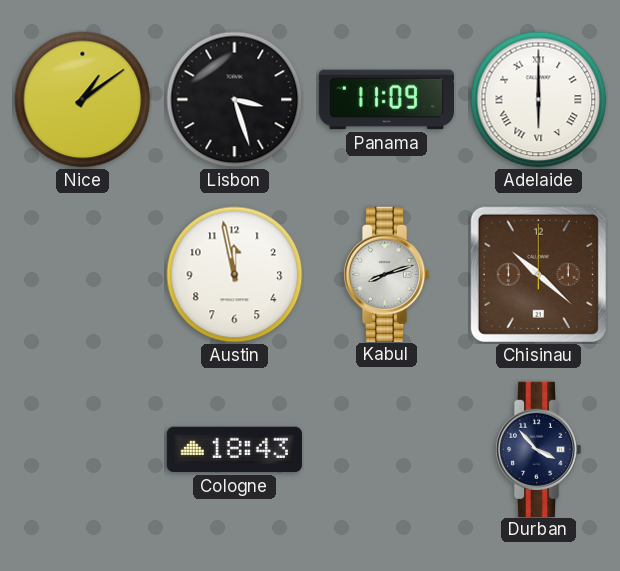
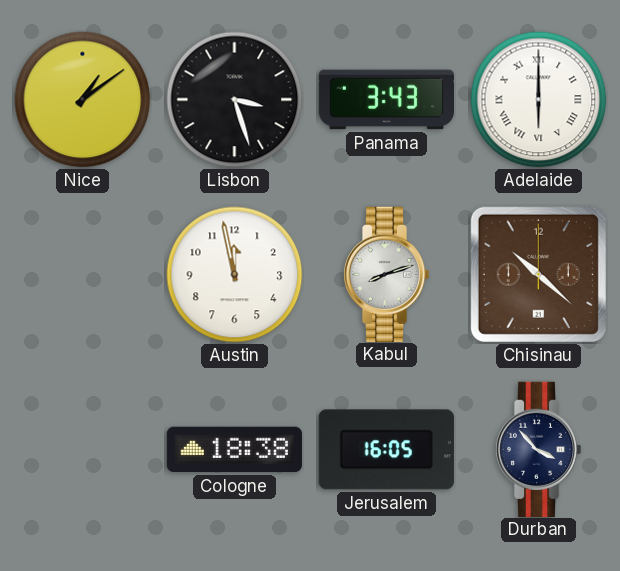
Panama: 11:09 -> 3:43 (386, 100)
Cologne: 18:43 -> 18:38 (234, 450)
Jerusalem: none -> 16:05 (386, 450)
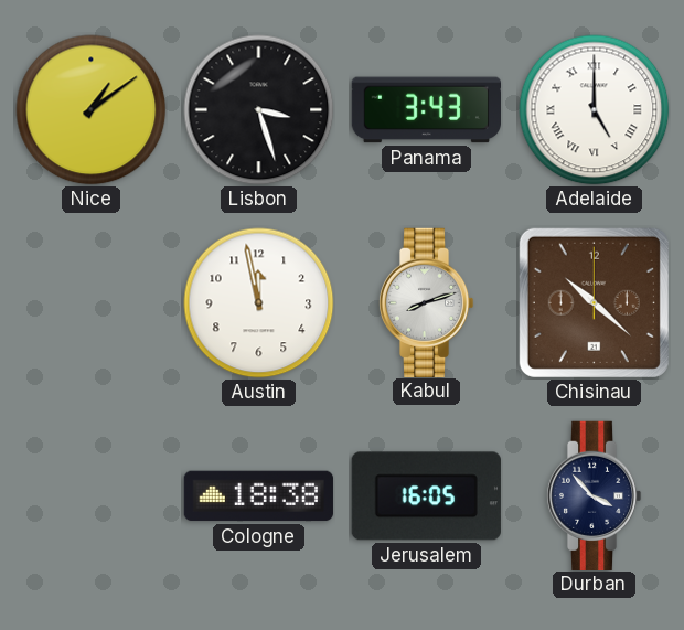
Adelaide: 6:00 -> 5:00 (595, 110)
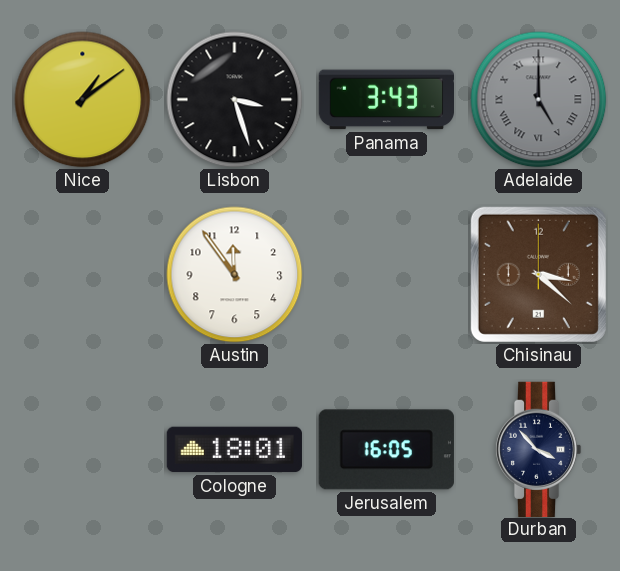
Adelaide dial: white -> grey (539, 100)
Austin: 11:58 -> 11:54 (235, 275)
Kabul: 8:12 -> none (426, 302)
Chisinau: 10:22 -> 3:22 (538, 274)
Cologne: 18:38 -> 18:01 (234, 450)
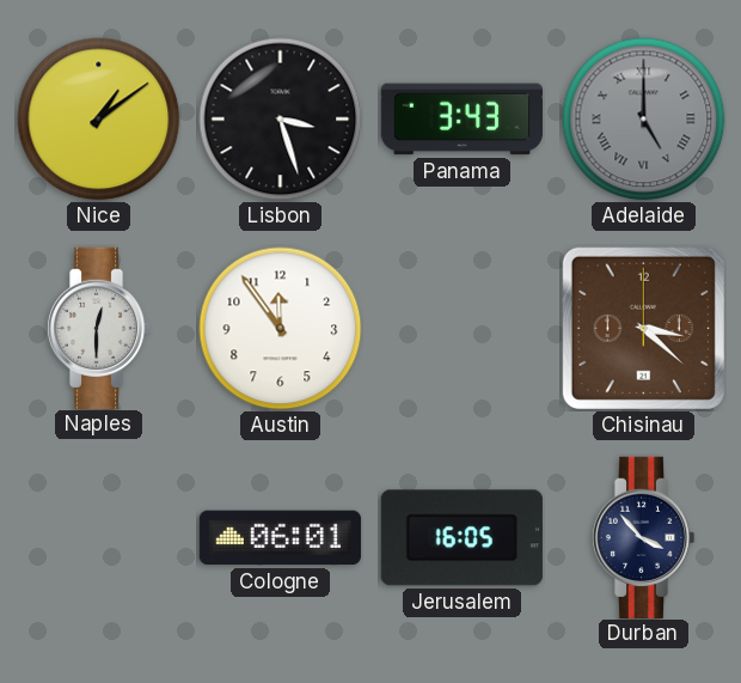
Naples: none -> 12:30 (98, 328)
Cologne: 18:01 -> 06:01 (280, 538)
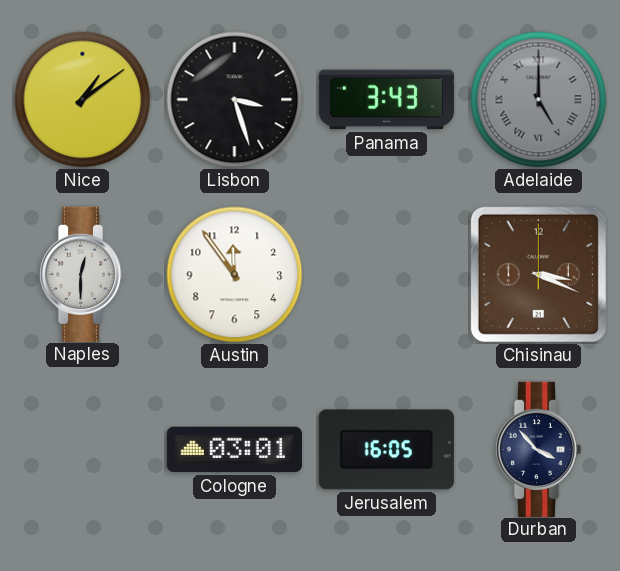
Chisinau: 3:22 -> 3:19 (538, 274)
Cologne: 06:01 -> 03:01 (234, 450)
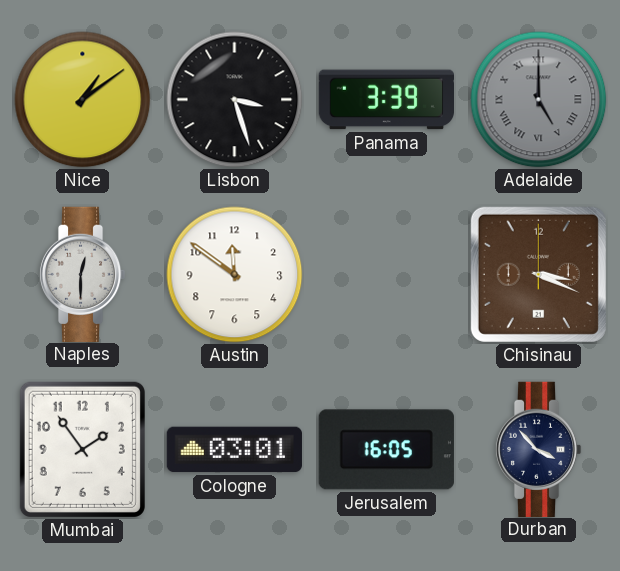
Panama: 3:43 -> 3:39 (386, 100)
Austin: 11:54 -> 11:51 (235, 275)
Mumbai: none -> 1:54 (82, 449)
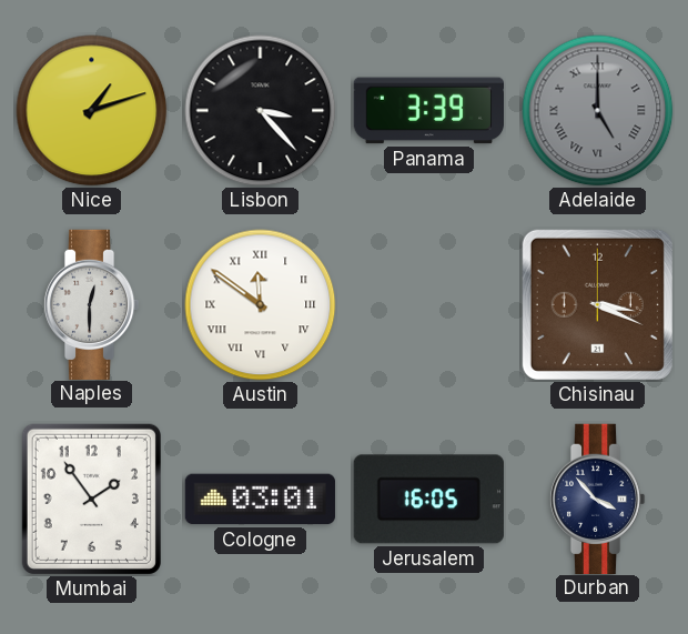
Nice: 1:09 -> 1:12 (92, 111)
Lisbon: 3:27 -> 3:23 (261, 111)
Austin numerals: Arabic -> Roman (261, 305)
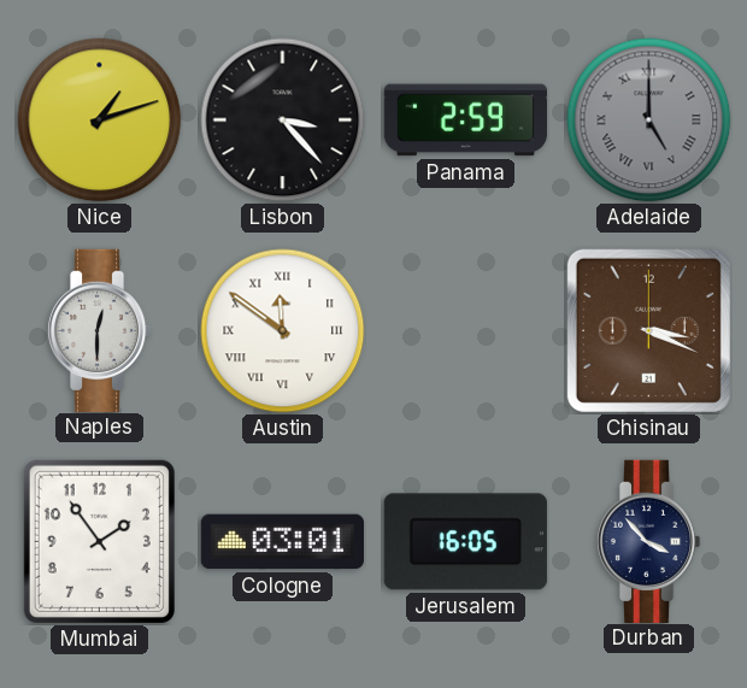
Panama: 3:39 -> 2:59 (465, 120)
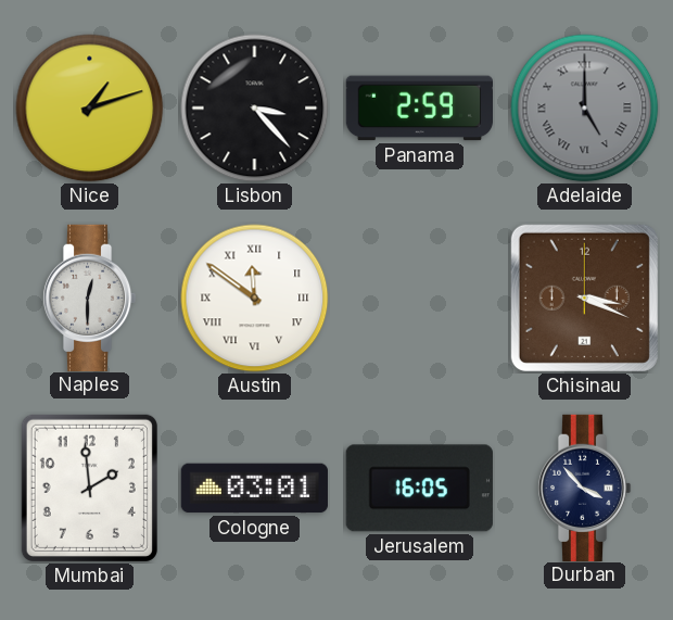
Mumbai: 1:54 -> 1:59 (89, 488)
